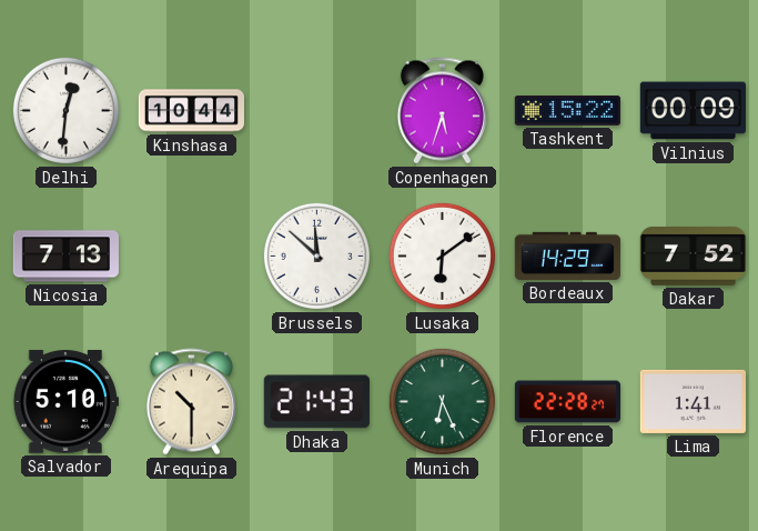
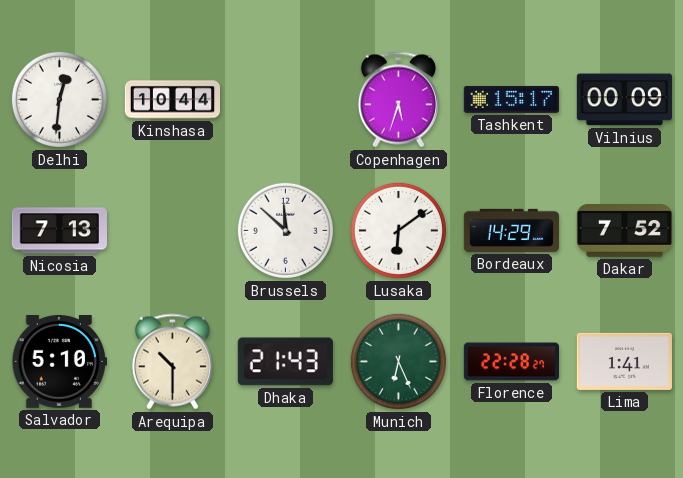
Tashkent: 15:22 -> 15:17 (511, 99)
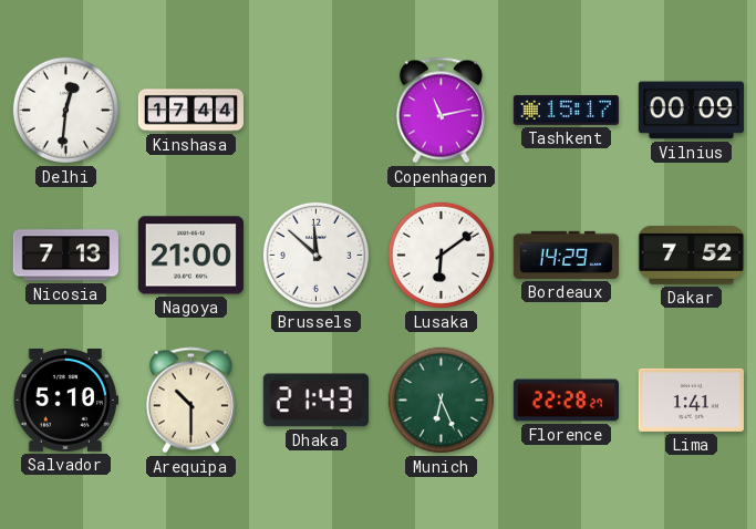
Kinshasa: 10:44 -> 17:44 (190, 111)
Copenhagen: 5:33 -> 11:13 (441, 111)
Nagoya: none -> 21:00 (190, 256)
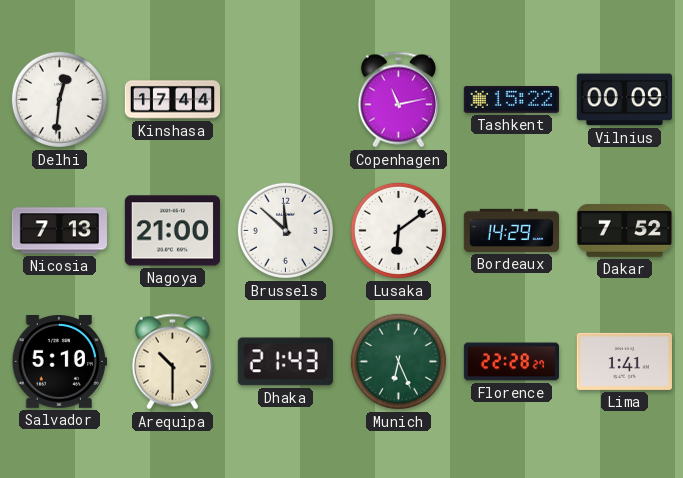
Tashkent: 15:17 -> 15:22 (511, 99)
